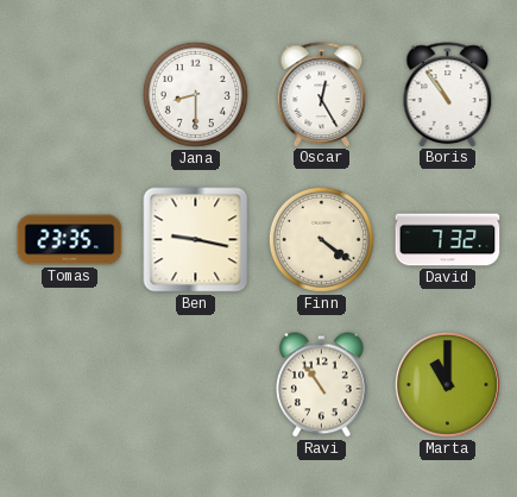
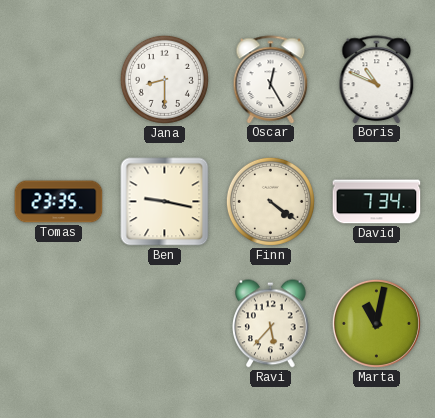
Boris: 10:54 -> 10:49 (377, 79)
David: 7:32 -> 7:34 (377, 202)
Ravi: 10:54 -> 5:37 (271, 324)
Marta: 11:00 -> 11:02 (376, 323)
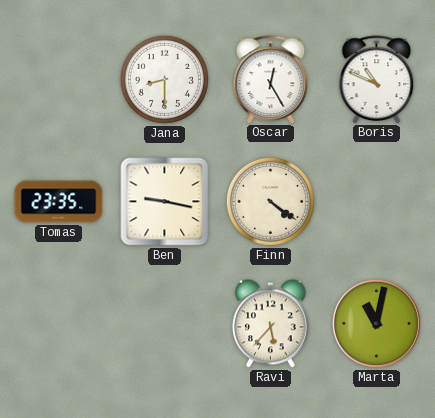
David: 7:34 -> none (377, 202)
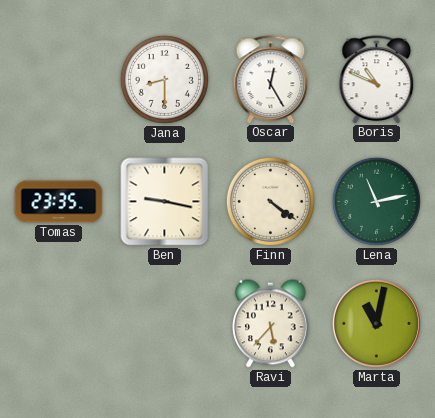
Lena: none -> 11:13 (376, 201)
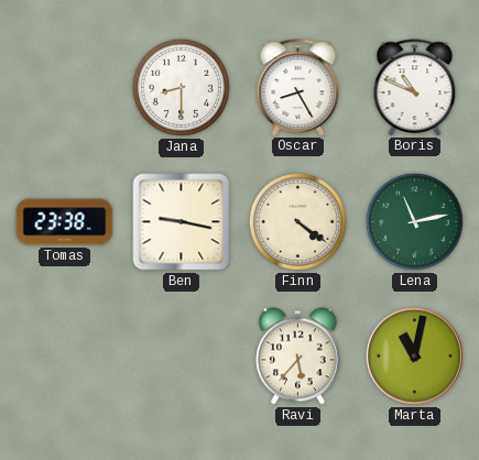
Oscar: 12:25 -> 8:25 (298, 87)
Tomas: 23:35 -> 23:38 (65, 222)
